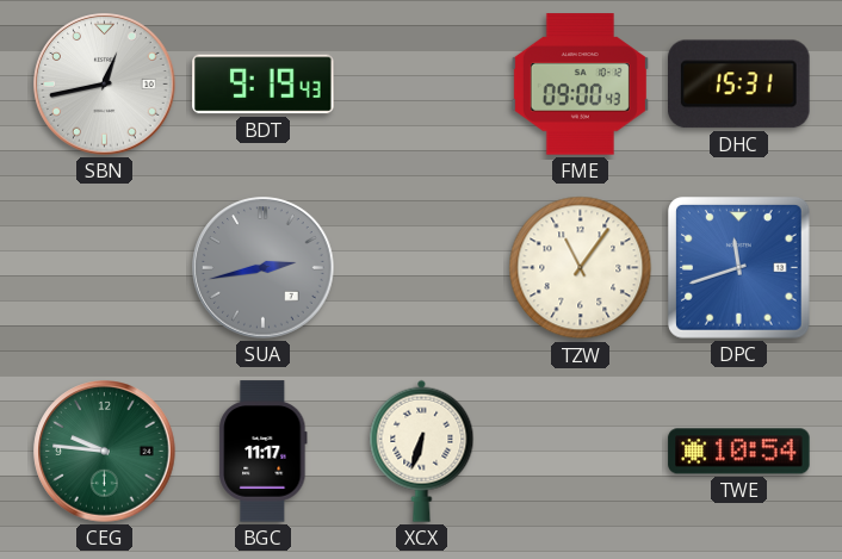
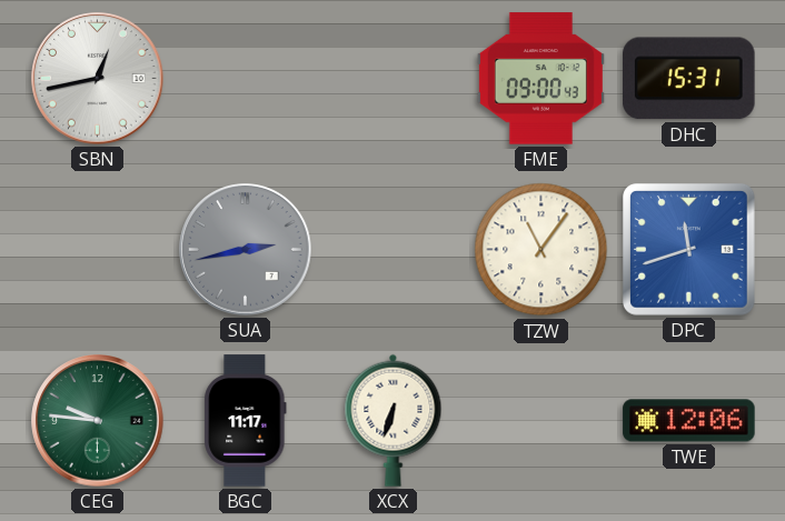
BDT: 9:19 -> none (264, 85)
TWE: 10:54 -> 12:06 (689, 421)
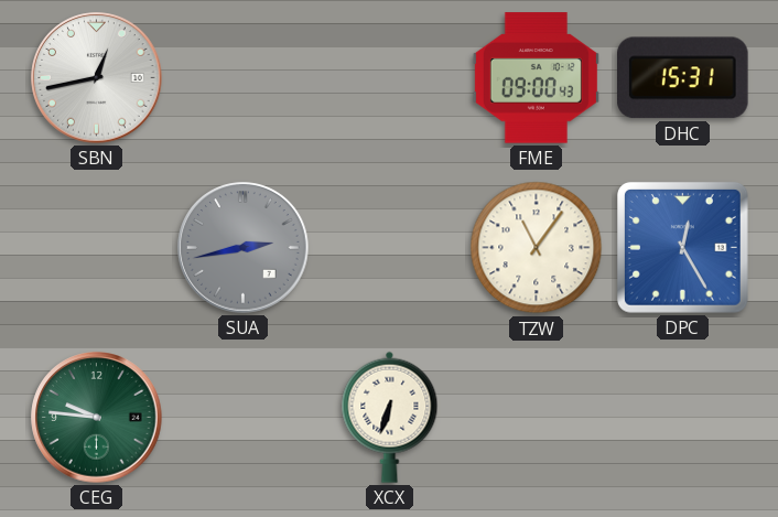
DPC: 11:42 -> 12:25 (683, 248)
BGC: 11:17 -> none (246, 421)
TWE: 12:06 -> none (689, 421)
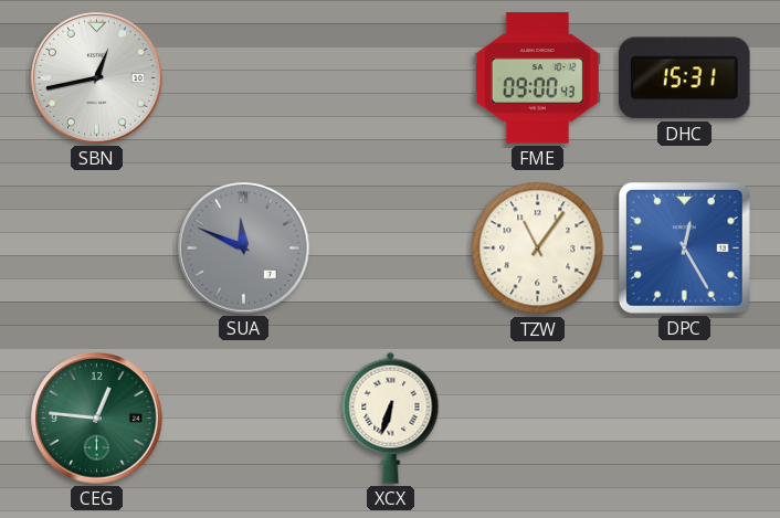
SUA: 2:43 -> 11:49 (244, 249)
CEG: 9:46 -> 12:46 (97, 419)
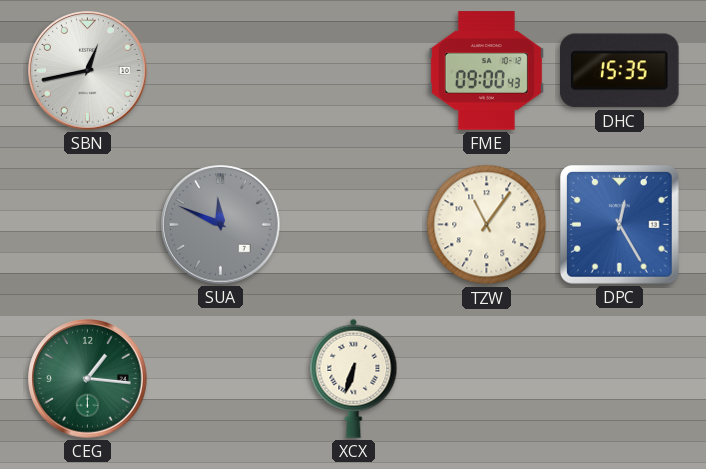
DHC: 15:31 -> 15:35 (620, 71)
CEG: 12:46 -> 1:16 (88, 379)
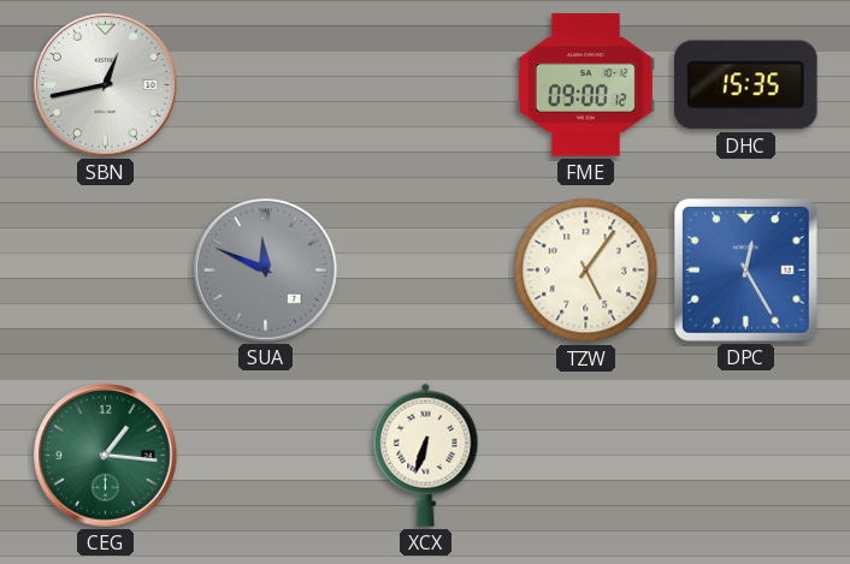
FME: 09:00:43 -> 09:00:12 (585, 85)
TZW: 11:06 -> 5:06 (586, 271)
